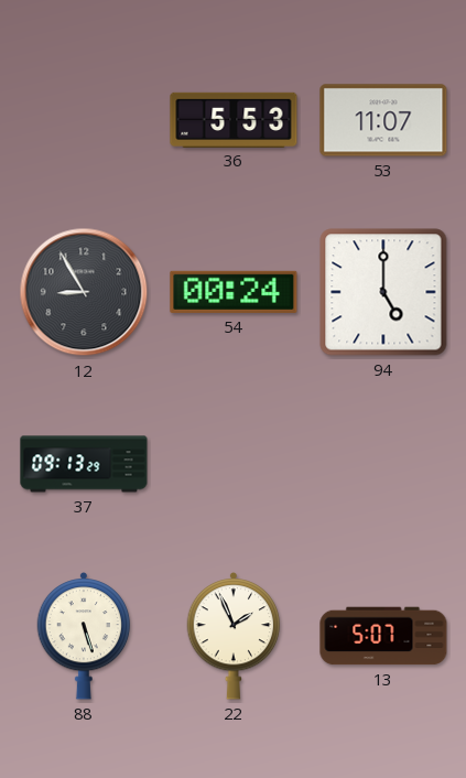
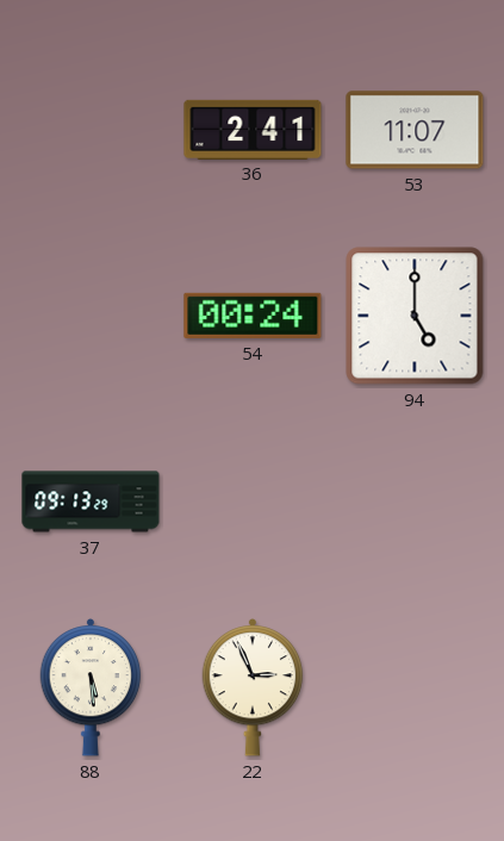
36: 5:53 -> 2:41 (253, 129)
12: 8:55 -> none (84, 292)
88: 5:27 -> 5:29 (91, 689)
22: 1:56 -> 2:56 (253, 689)
13: 5:07 -> none (383, 636)
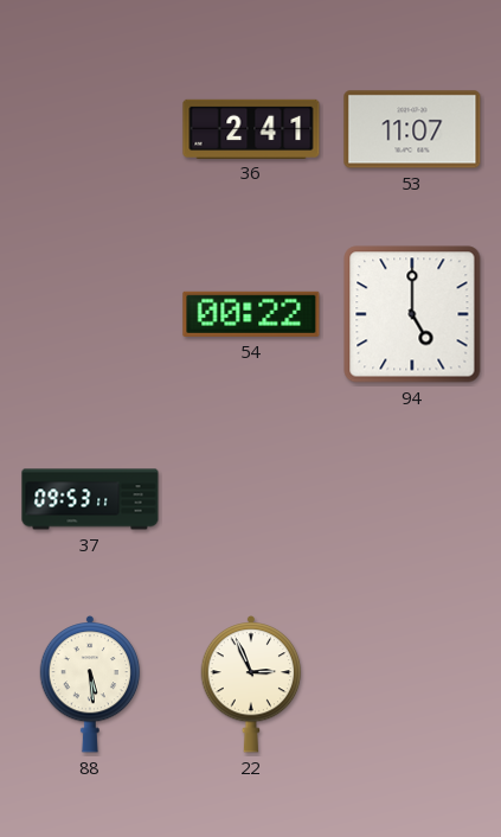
54: 00:24 -> 00:22 (251, 314)
37: 09:13 -> 09:53 (90, 499)
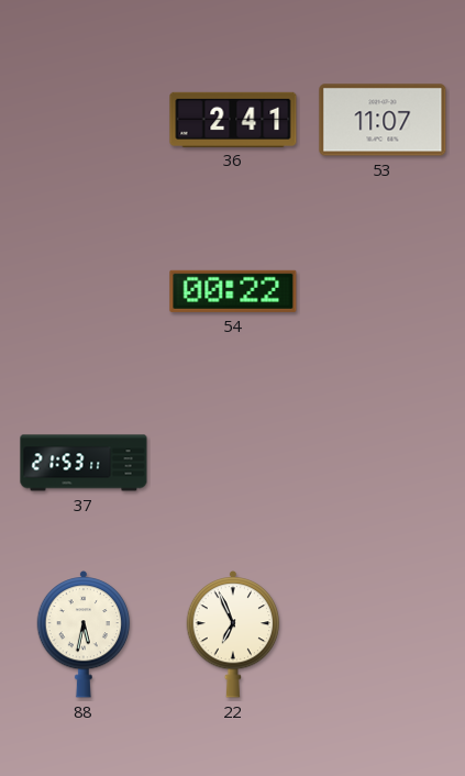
94: 5:00 -> none (412, 314)
37: 09:53 -> 21:53 (84, 463)
88: 5:29 -> 5:32 (84, 635)
22: 2:56 -> 6:56 (233, 635)
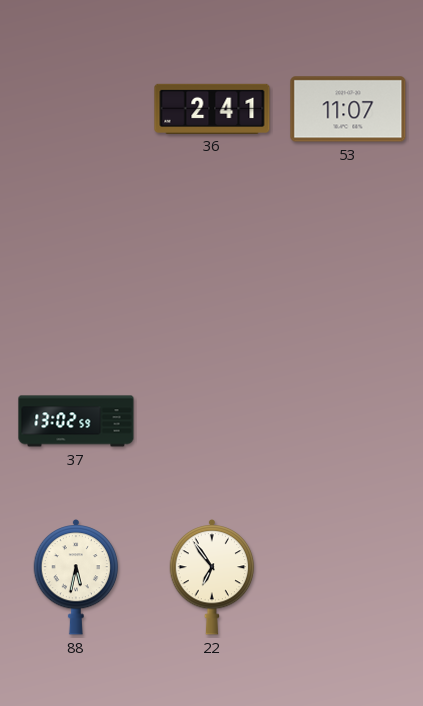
54: 00:22 -> none (233, 291)
37: 21:53 -> 13:02 (76, 421)
22: 6:56 -> 6:54 (212, 578)
